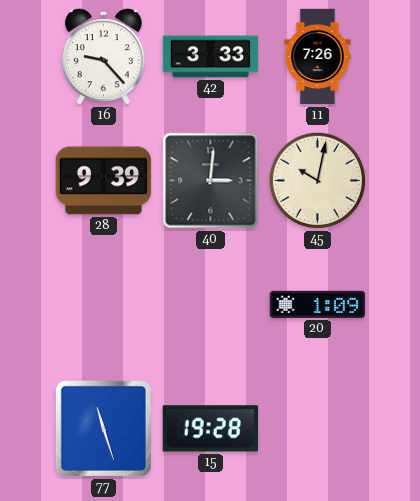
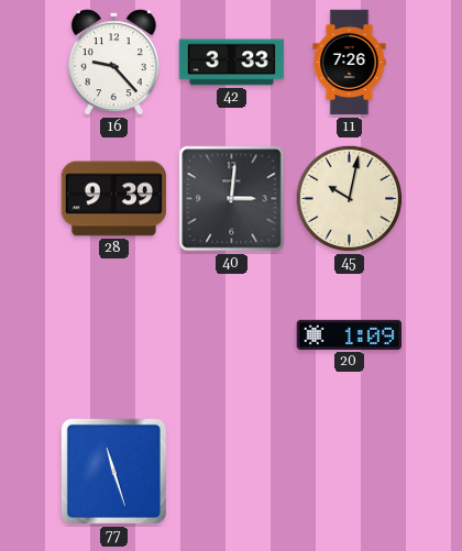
15: 19:28 -> none (211, 429)
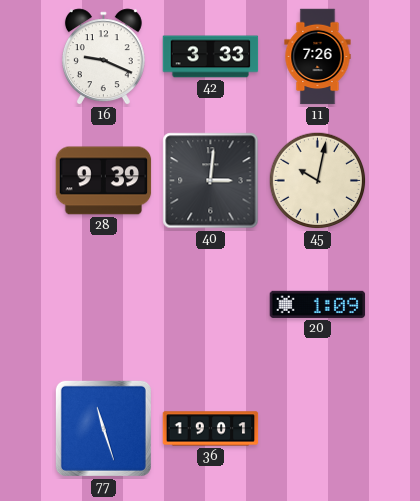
16: 9:23 -> 9:19 (103, 57)
36: none -> 19:01 (211, 429)
